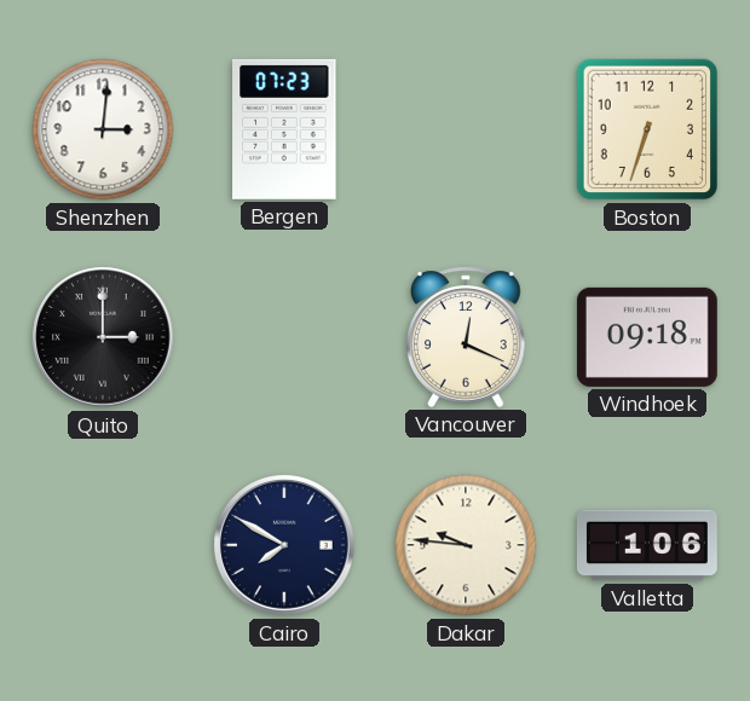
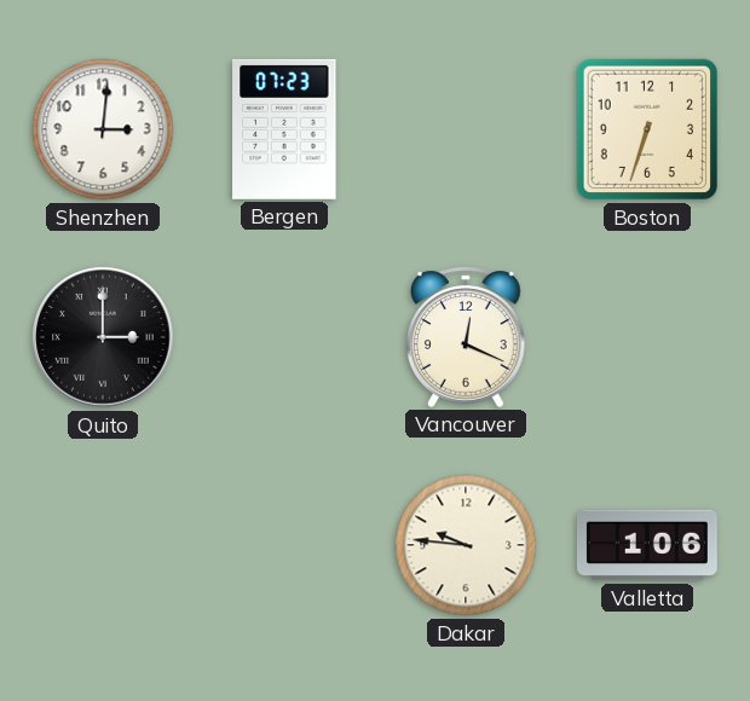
Windhoek: 09:18 -> none (647, 337)
Cairo: 7:50 -> none (284, 545)
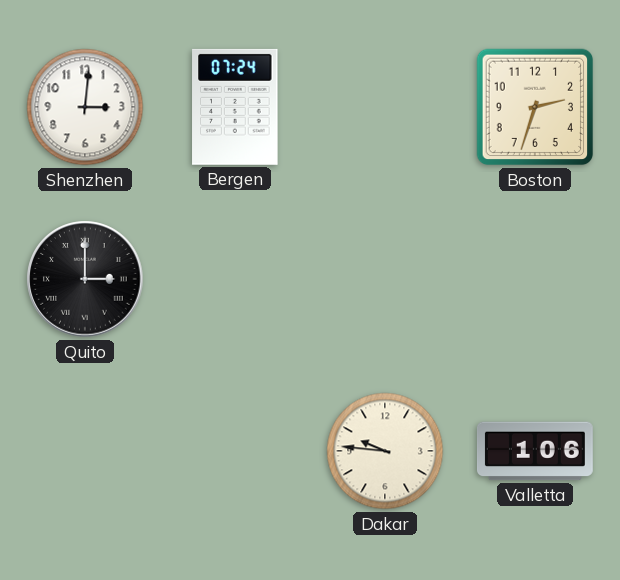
Bergen: 07:23 -> 07:24 (235, 107)
Boston: 6:33 -> 2:33 (535, 107)
Vancouver: 12:19 -> none (467, 337)
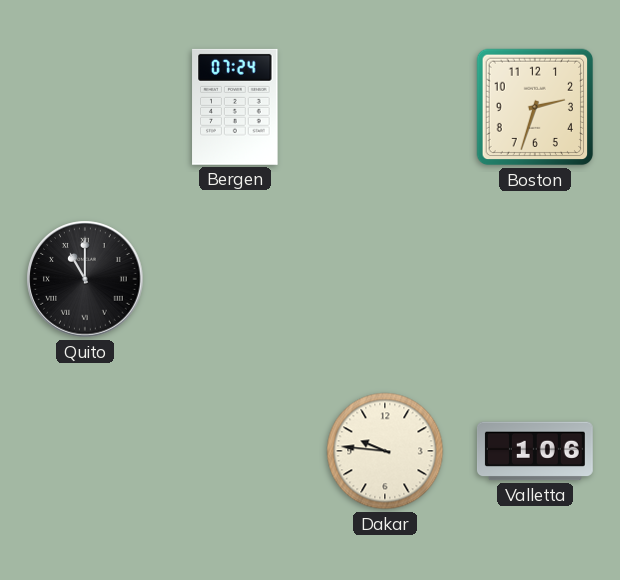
Shenzhen: 3:01 -> none (85, 107)
Quito: 3:00 -> 11:00 (85, 279)
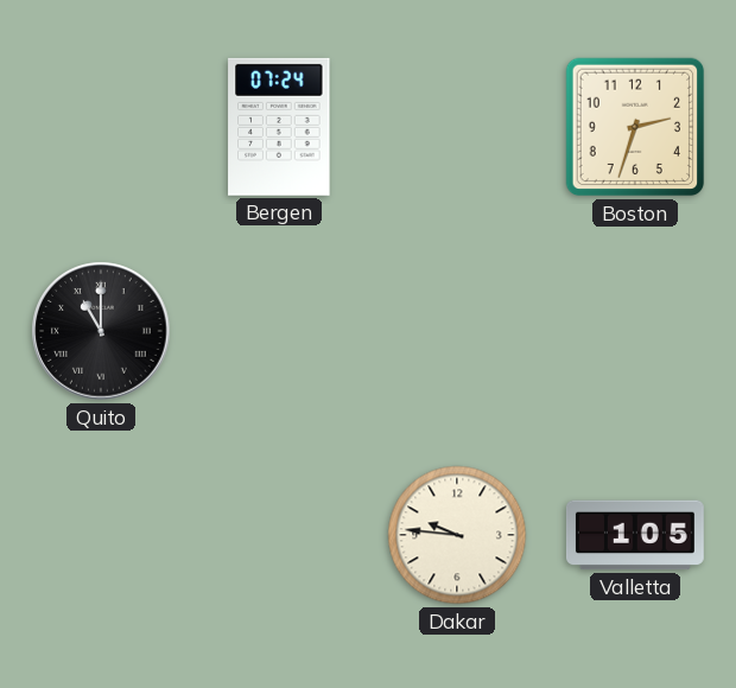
Valletta: 1:06 -> 1:05 (635, 535)
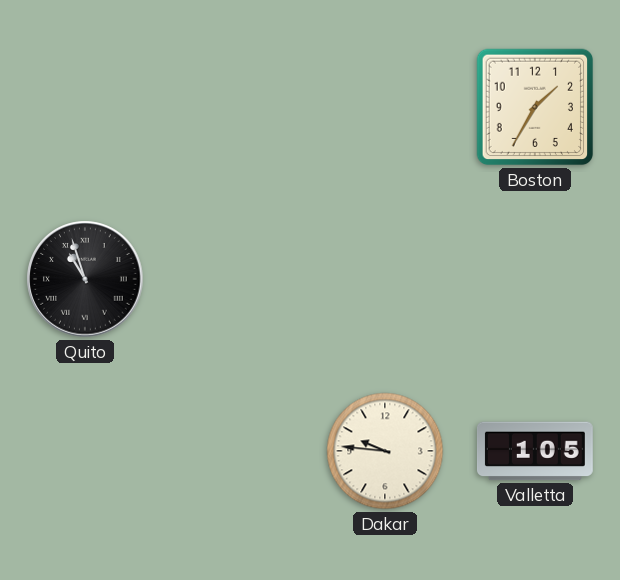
Bergen: 07:24 -> none (279, 127)
Boston: 2:33 -> 1:35 (535, 107)
Quito: 11:00 -> 10:57 (85, 279)
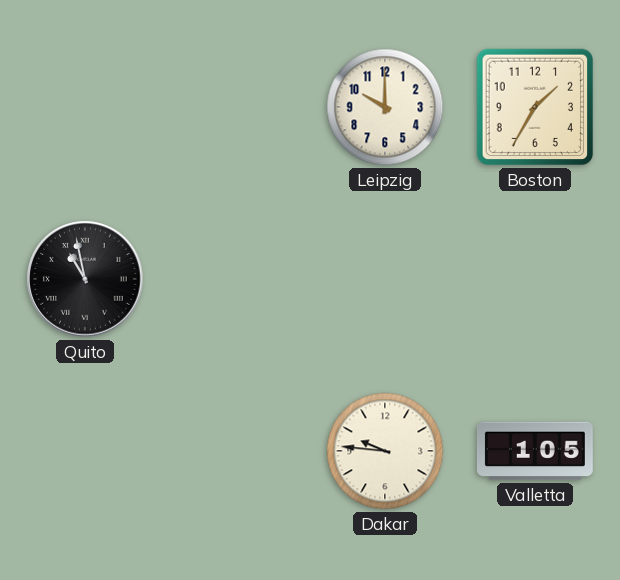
Leipzig: none -> 10:00 (385, 107)
Quito: 10:57 -> 10:58 (85, 279)
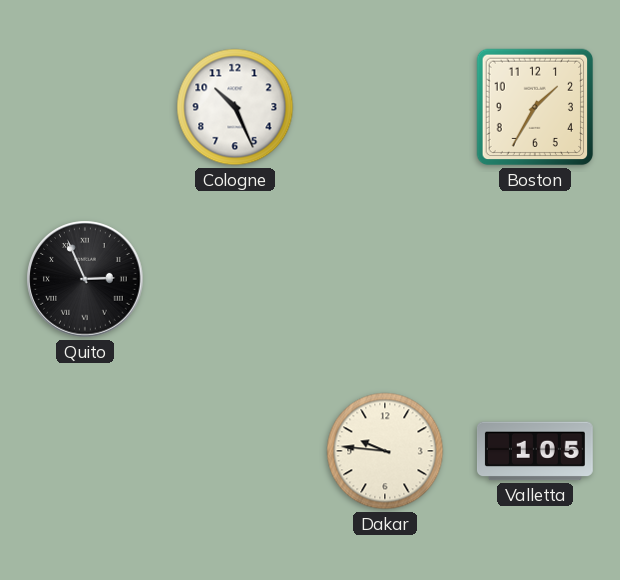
Cologne: none -> 10:26 (235, 107)
Leipzig: 10:00 -> none (385, 107)
Quito: 10:58 -> 2:56 (85, 279)
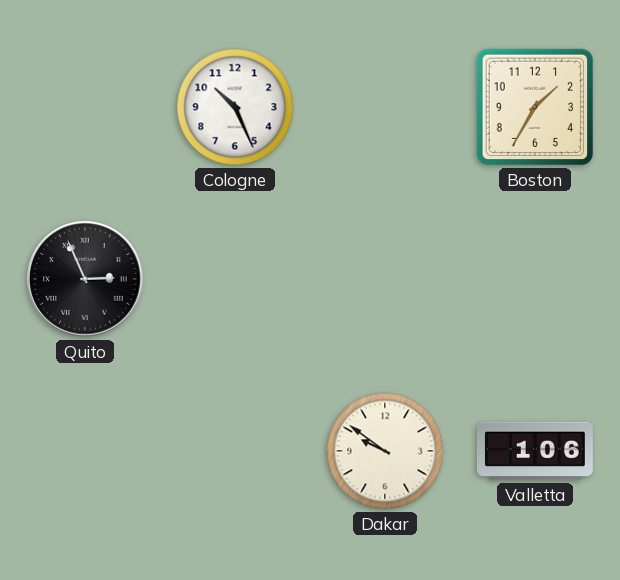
Dakar: 9:46 -> 9:51 (385, 451)
Valletta: 1:05 -> 1:06 (535, 451)
